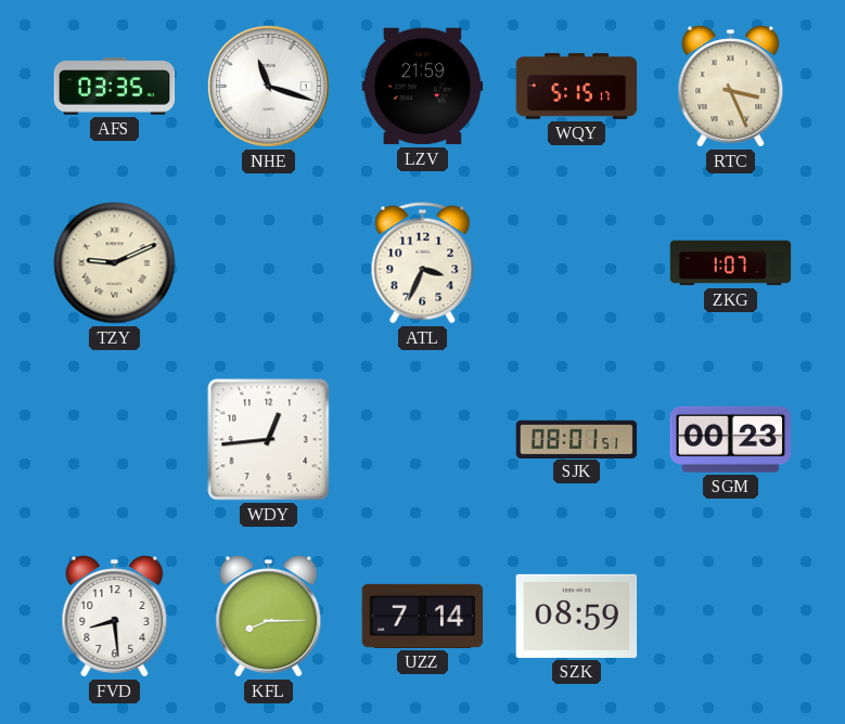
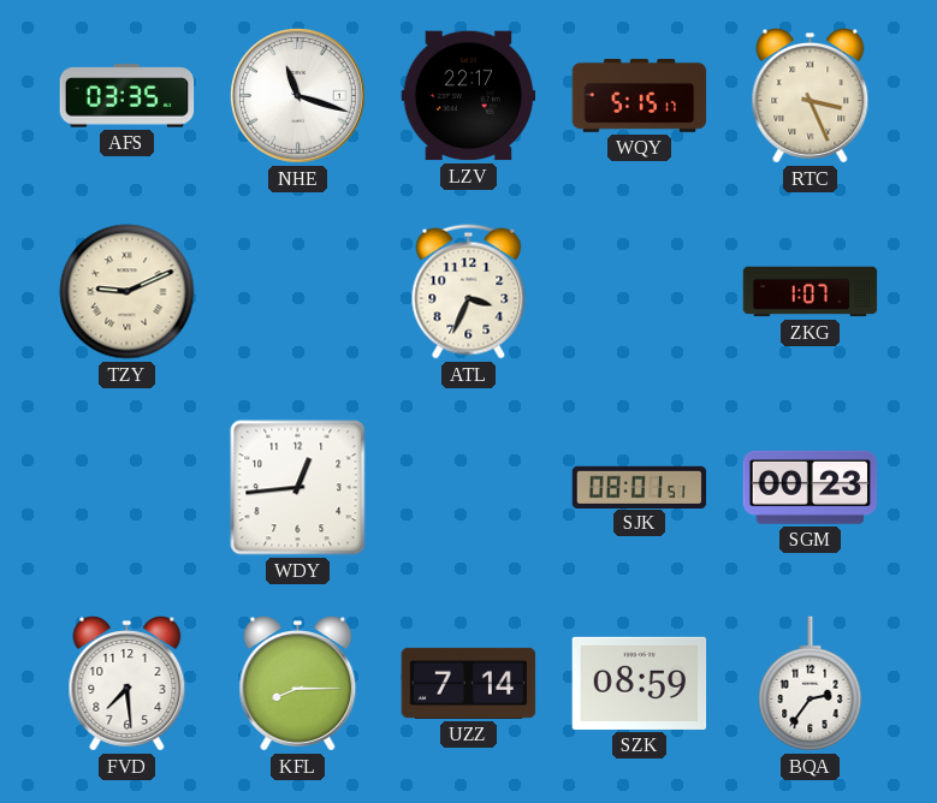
LZV: 21:59 -> 22:17 (469, 96)
FVD: 8:29 -> 7:29 (127, 684)
BQA: none -> 2:36 (811, 684)
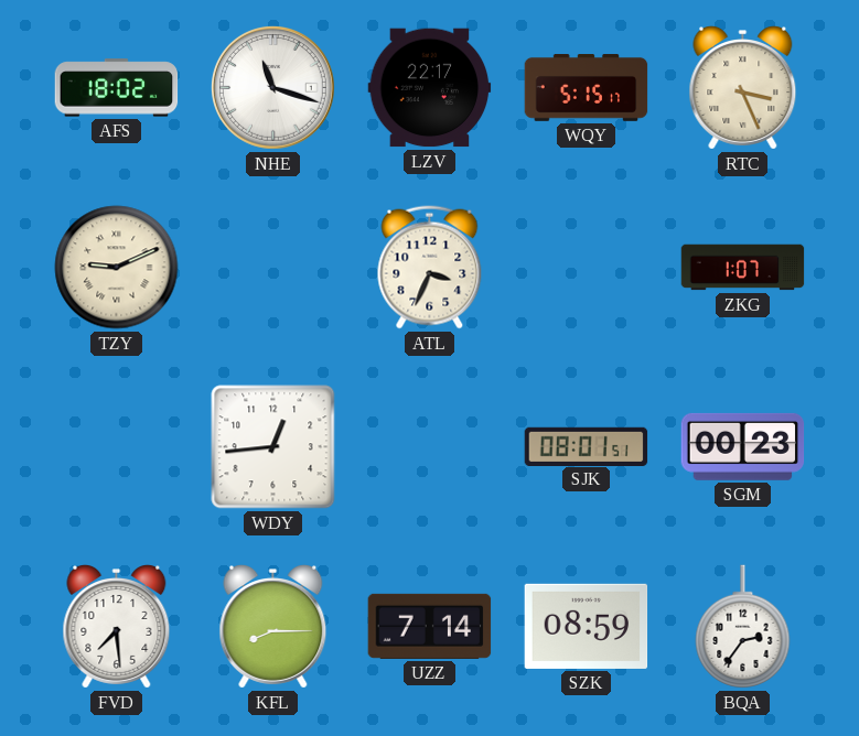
AFS: 03:35 -> 18:02 (117, 88)
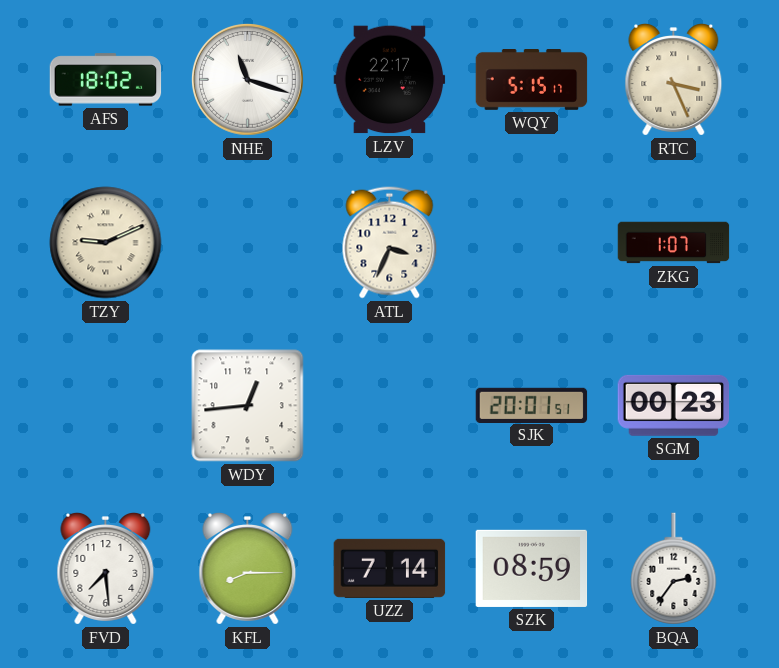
SJK: 08:01 -> 20:01 (532, 405)
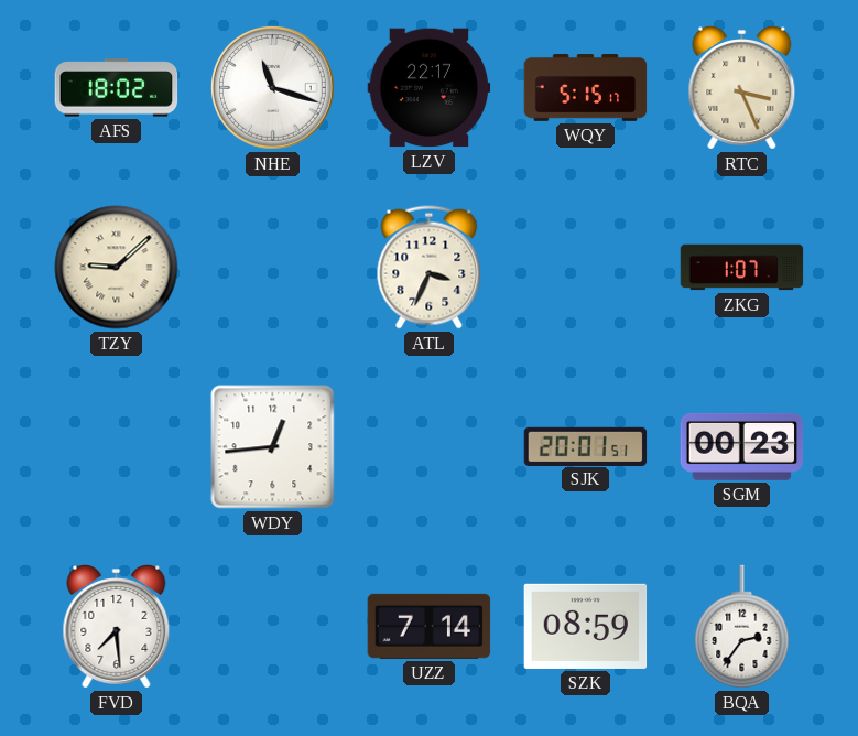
TZY: 9:11 -> 9:08 (117, 268)
KFL: 8:15 -> none (248, 569)
